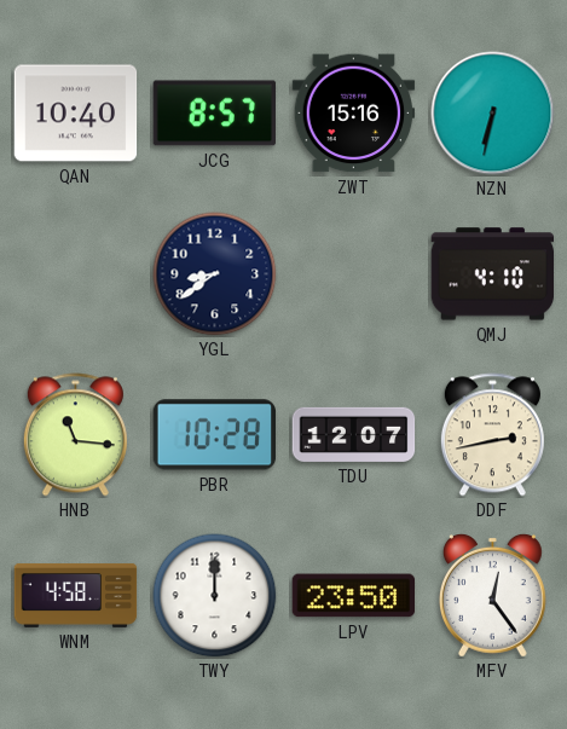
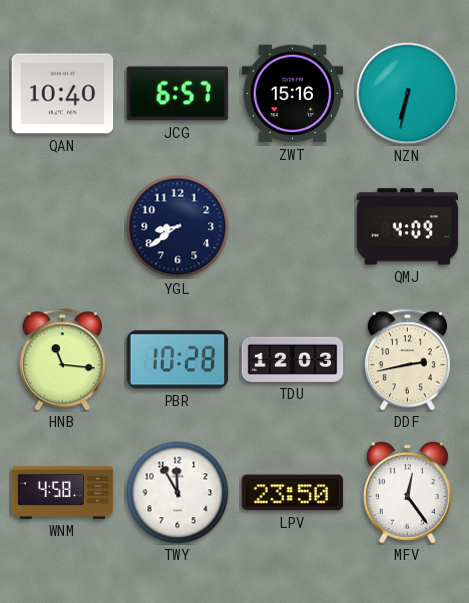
JCG: 8:57 -> 6:57 (178, 94)
QMJ: 4:10 -> 4:09 (408, 227)
TDU: 12:07 -> 12:03 (293, 359)
TWY: 12:00 -> 11:55 (178, 493)
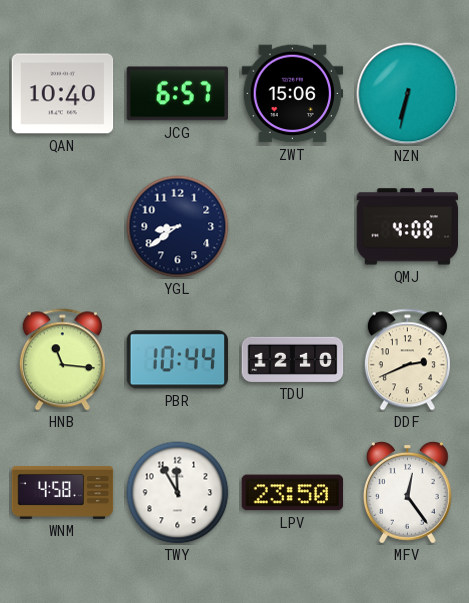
ZWT: 15:16 -> 15:06 (293, 94)
QMJ: 4:09 -> 4:08 (408, 227)
PBR: 10:28 -> 10:44 (178, 360)
TDU: 12:03 -> 12:10 (293, 359)
DDF: 2:43 -> 2:41 (407, 360)
